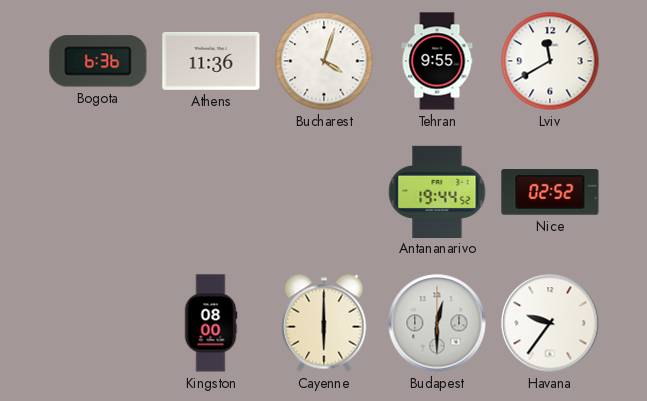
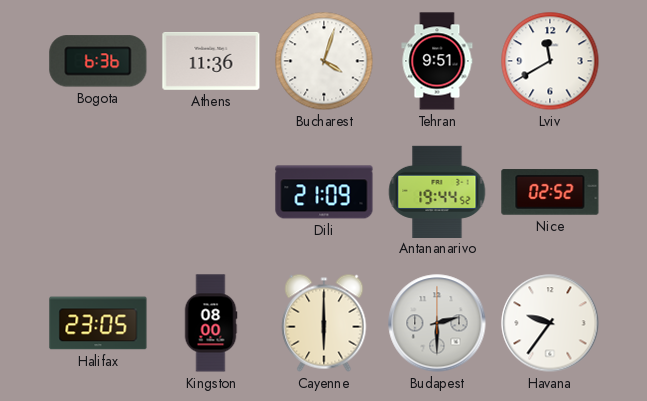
Tehran: 9:55 -> 9:51 (437, 61)
Dili: none -> 21:09 (324, 192)
Halifax: none -> 23:05 (98, 323)
Budapest: 12:30 -> 2:30 (437, 323)
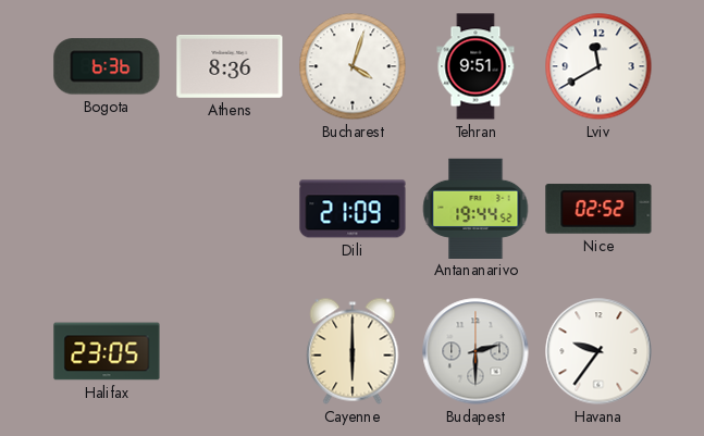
Athens: 11:36 -> 8:36 (230, 66)
Kingston: 08:00 -> none (211, 323)
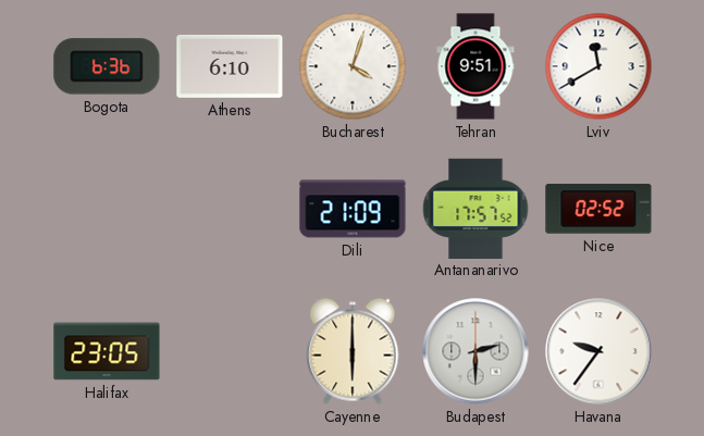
Athens: 8:36 -> 6:10 (230, 66)
Antananarivo: 19:44 -> 17:57 (475, 208)
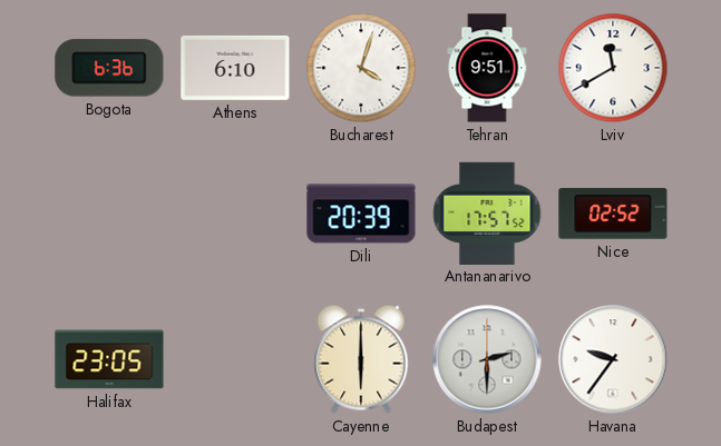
Dili: 21:09 -> 20:39 (361, 214)
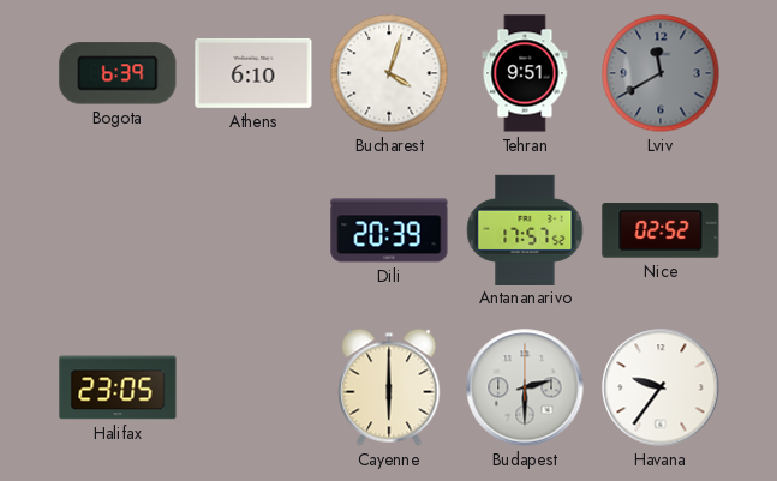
Bogota: 6:36 -> 6:39 (118, 73)
Lviv dial: white -> grey (661, 73)
